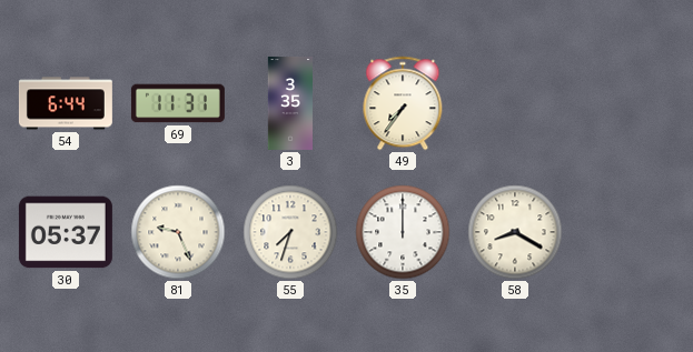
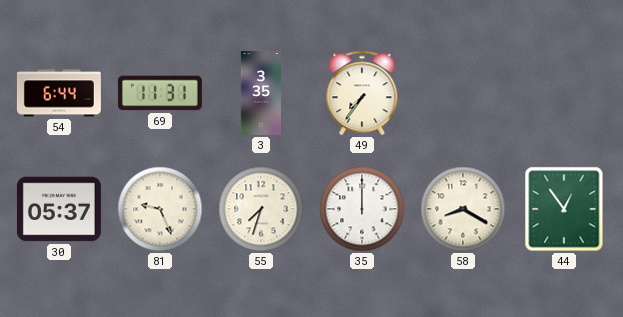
44: none -> 12:54 (564, 209)
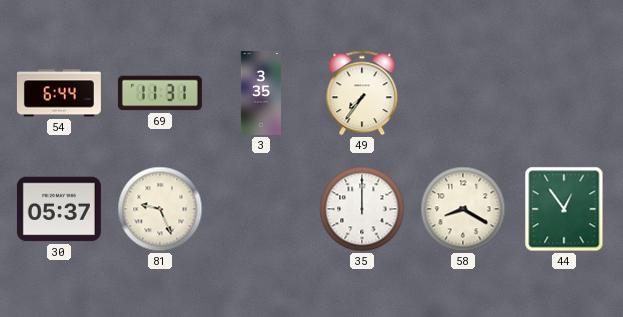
55: 7:33 -> none (261, 209)
